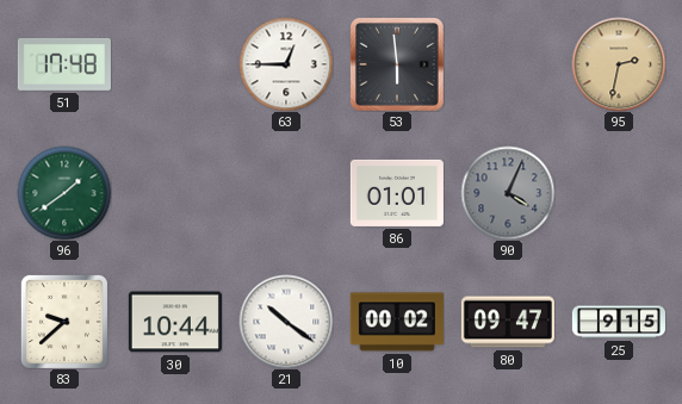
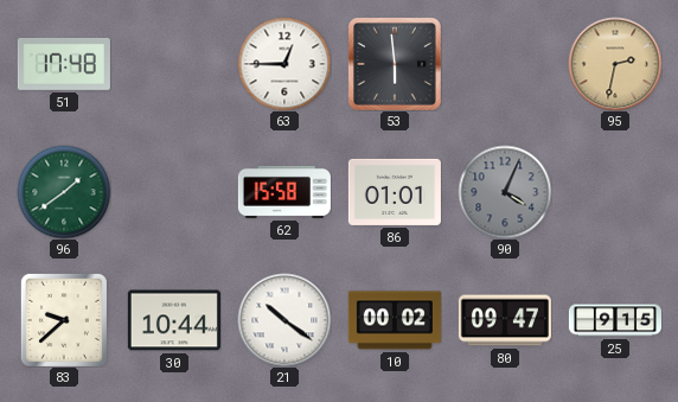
62: none -> 15:58 (284, 192)
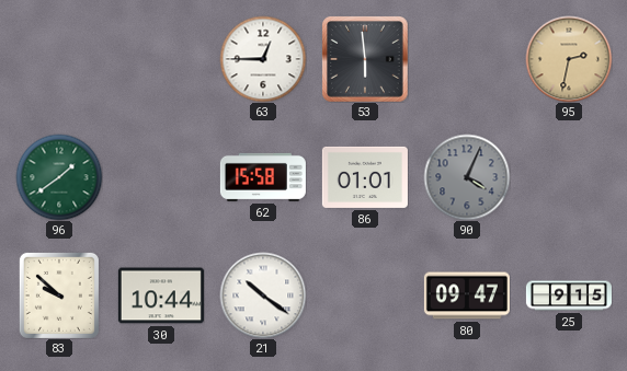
51: 17:48 -> none (64, 64)
83: 9:38 -> 9:52 (59, 295)
10: 00:02 -> none (395, 320)
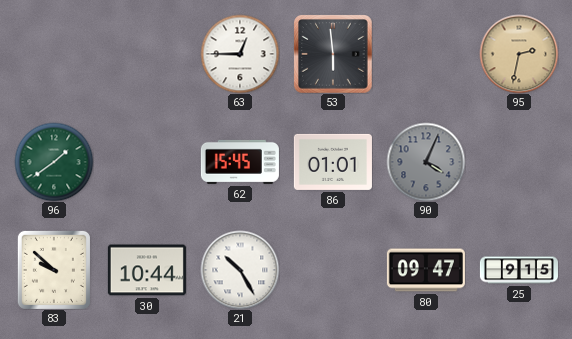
62: 15:58 -> 15:45 (240, 162)
21: 10:21 -> 10:25 (240, 270)
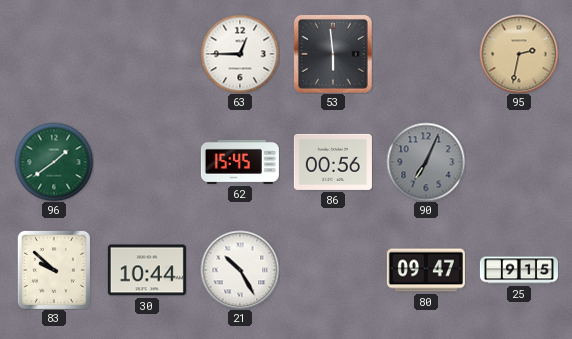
86: 01:01 -> 00:56 (333, 162)
90: 4:04 -> 7:04 (426, 162)
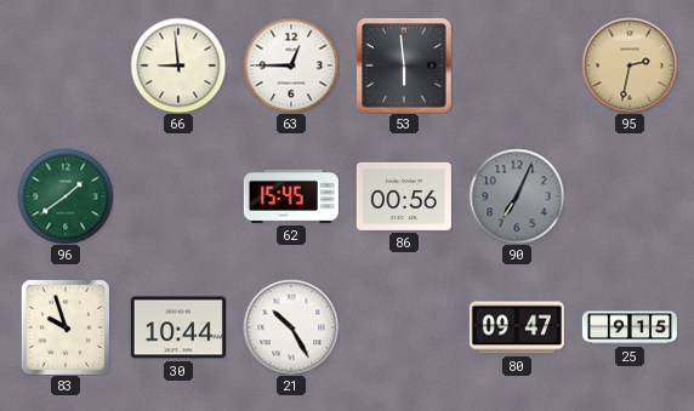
66: none -> 8:59 (178, 65)
83: 9:52 -> 9:57 (66, 327)
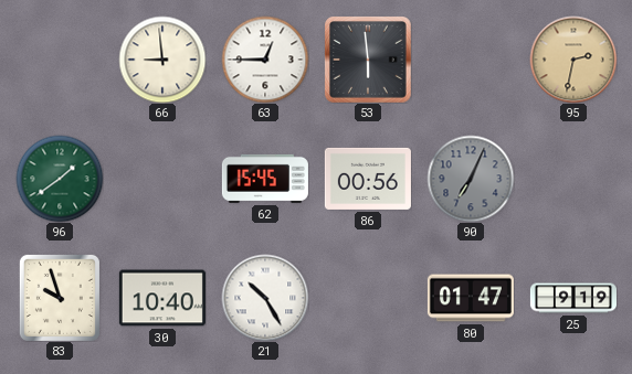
30: 10:44 -> 10:40 (162, 298)
80: 09:47 -> 01:47 (471, 298)
25: 9:15 -> 9:19 (573, 298)
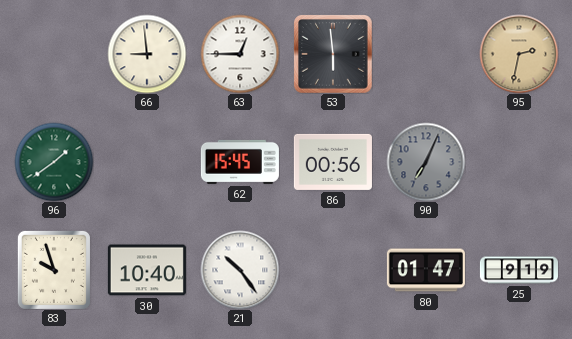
21: 10:25 -> 10:24 (240, 270)
